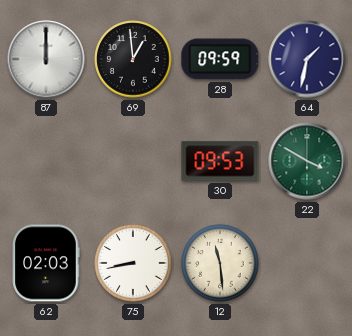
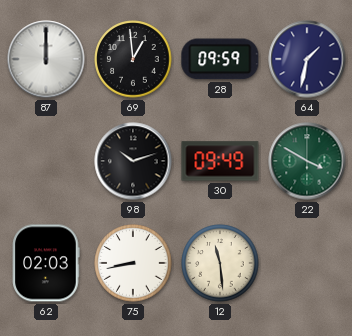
98: none -> 10:12 (133, 161)
30: 09:53 -> 09:49 (220, 161)
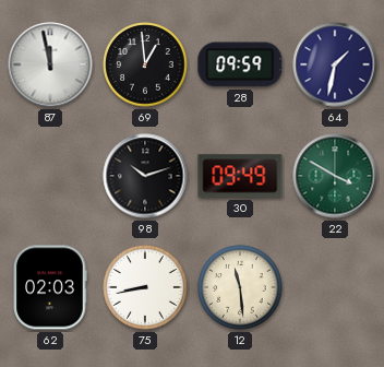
87: 12:00 -> 11:58 (50, 64)
